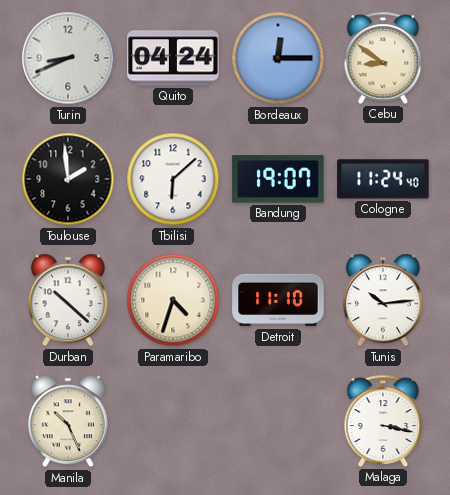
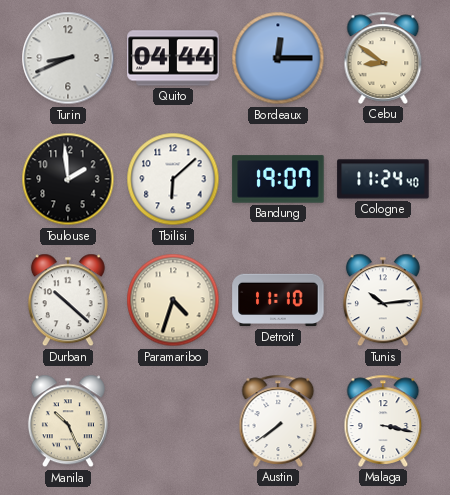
Quito: 04:24 -> 04:44 (173, 58)
Austin: none -> 7:39 (278, 421)
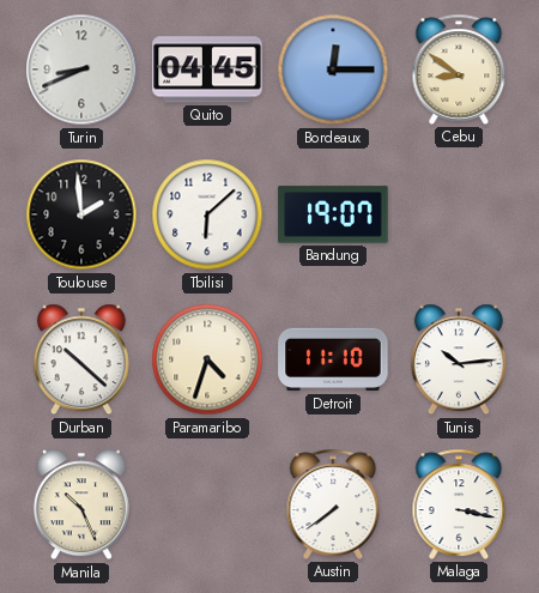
Quito: 04:44 -> 04:45 (207, 69)
Cologne: 11:24 -> none (383, 179)
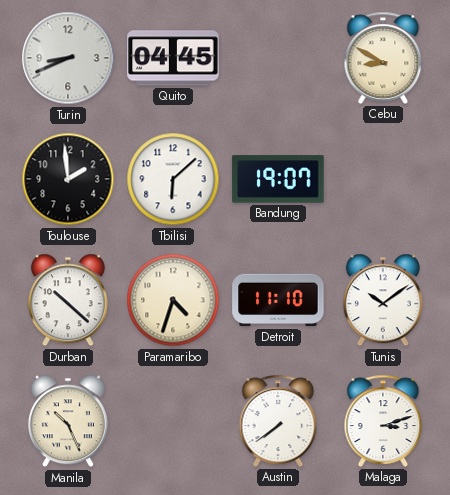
Bordeaux: 12:15 -> none (333, 69)
Cebu: 8:51 -> 8:50 (383, 58)
Tunis: 10:14 -> 10:09 (383, 300)
Malaga: 3:17 -> 3:12 (383, 421)
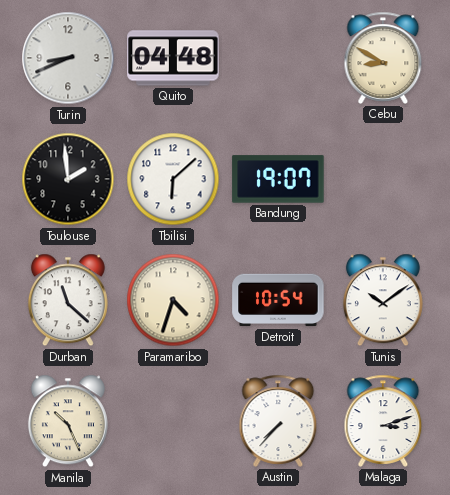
Quito: 04:45 -> 04:48 (173, 58)
Durban: 10:22 -> 11:22 (68, 300)
Detroit: 11:10 -> 10:54 (278, 300)
Austin: 7:39 -> 7:37 (278, 421)
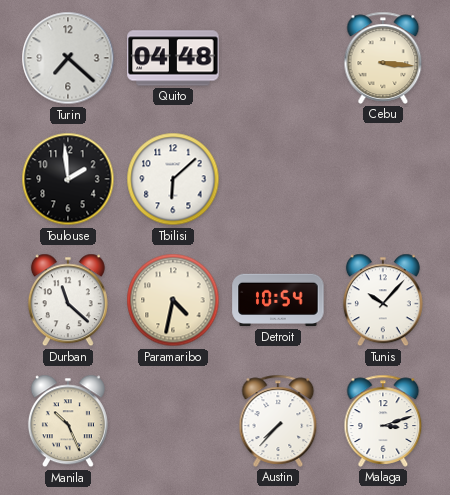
Turin: 8:41 -> 7:22 (68, 58)
Cebu: 8:50 -> 3:16 (383, 58)
Bandung: 19:07 -> none (278, 179)
Paramaribo: 4:33 -> 4:32 (173, 300)
Tunis: 10:09 -> 10:07 (383, 300)
